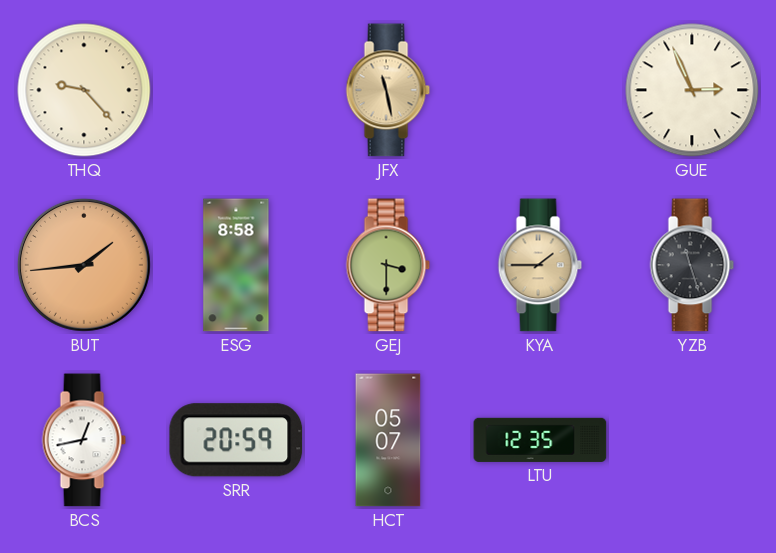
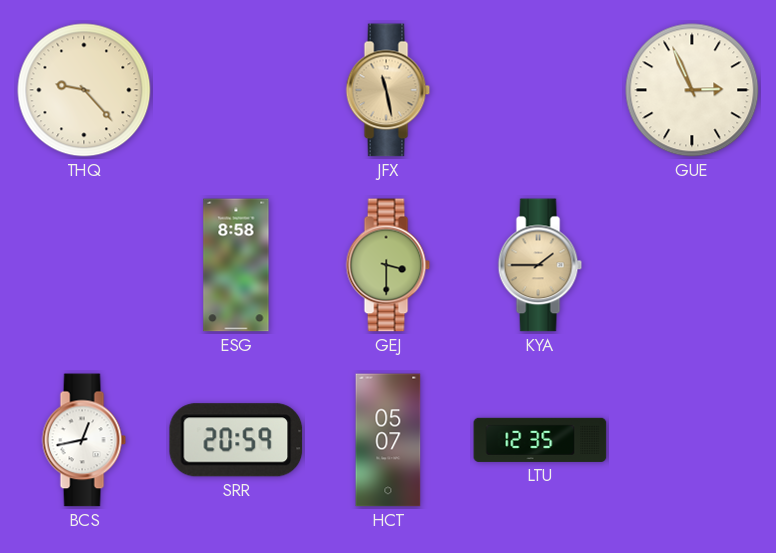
BUT: 1:44 -> none (84, 265)
YZB: 11:27 -> none (692, 265)
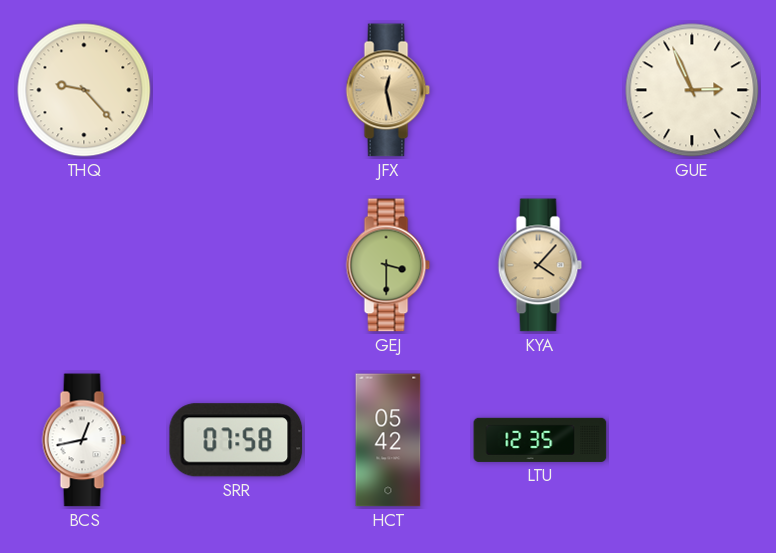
JFX: 11:28 -> 12:28 (388, 90)
ESG: 8:58 -> none (236, 265)
KYA: 1:45 -> 4:07 (540, 265)
SRR: 20:59 -> 07:58 (236, 440)
HCT: 05:07 -> 05:42 (388, 440)
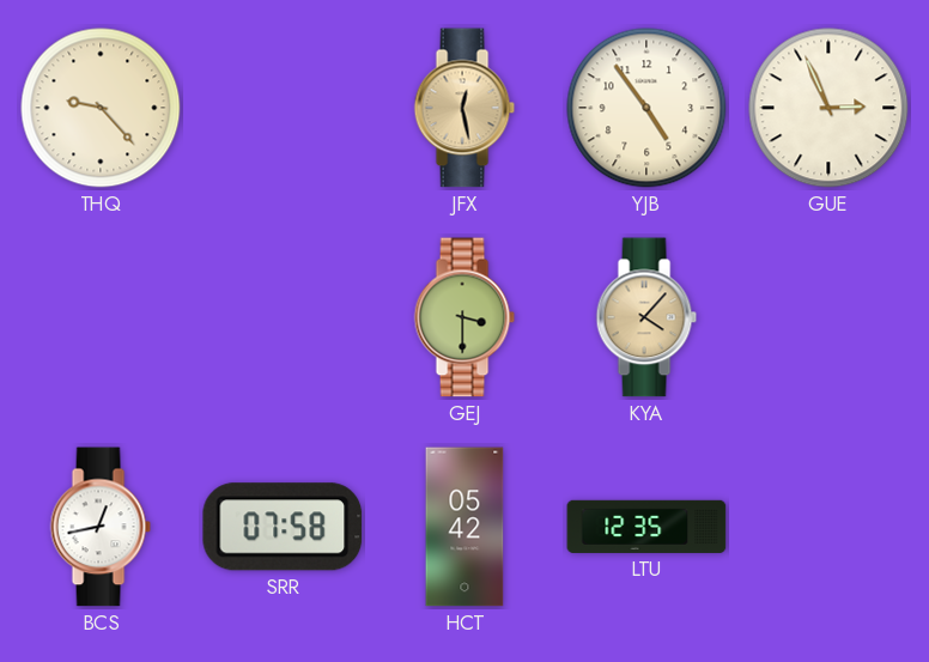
YJB: none -> 4:54 (646, 108)
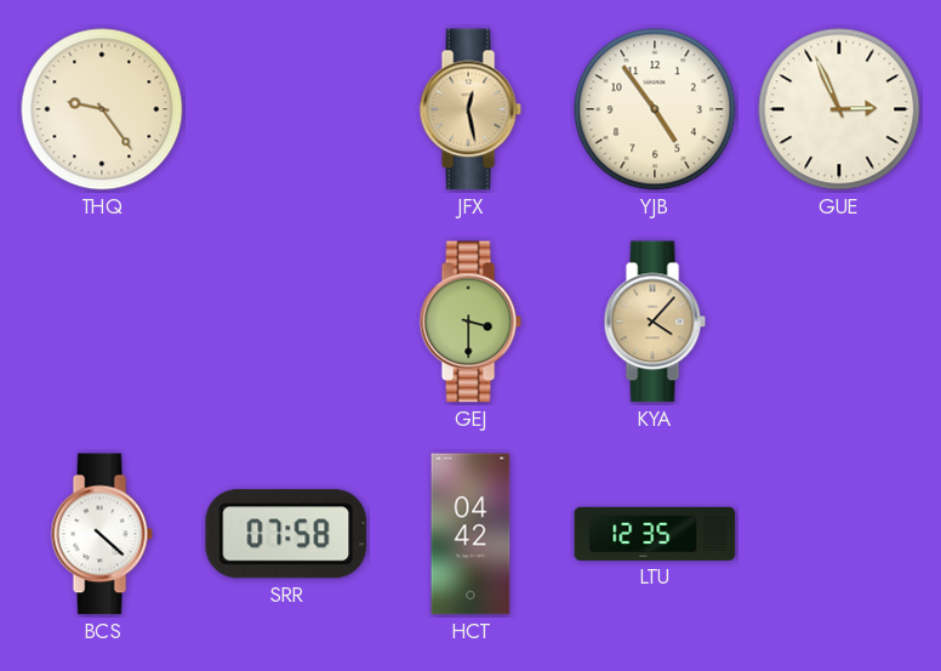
THQ: 9:23 -> 9:24 (102, 109)
BCS: 12:43 -> 4:22 (102, 534)
HCT: 05:42 -> 04:42 (470, 534)
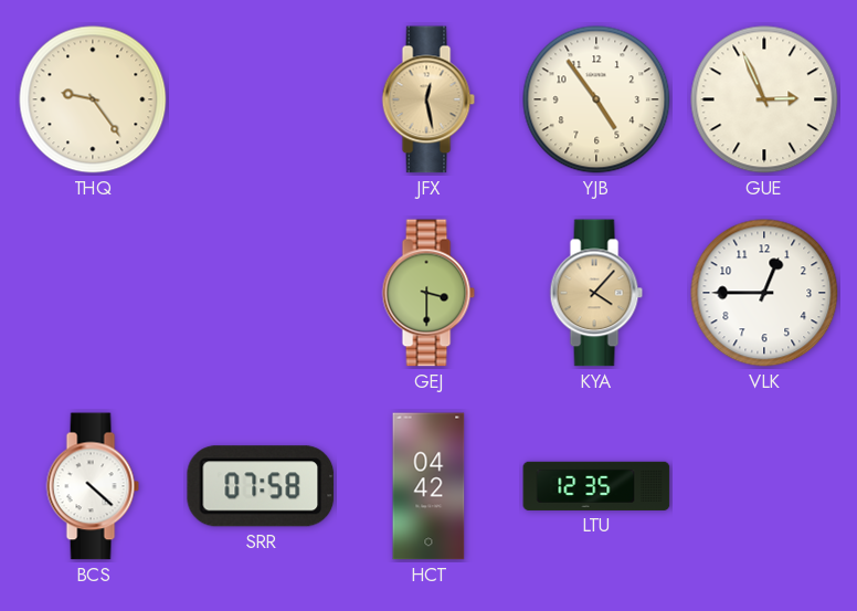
VLK: none -> 12:45 (764, 293)
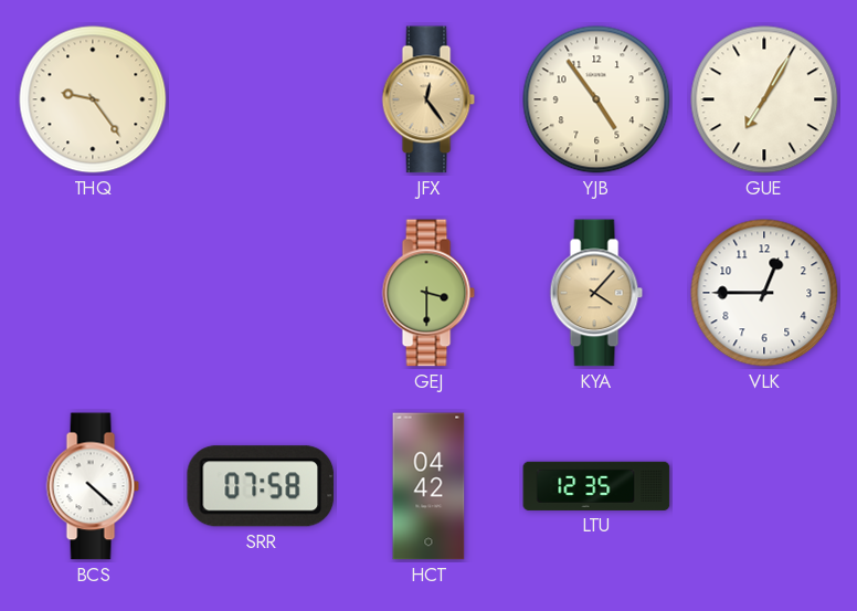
JFX: 12:28 -> 12:24 (428, 99)
GUE: 2:56 -> 7:05 (764, 99)
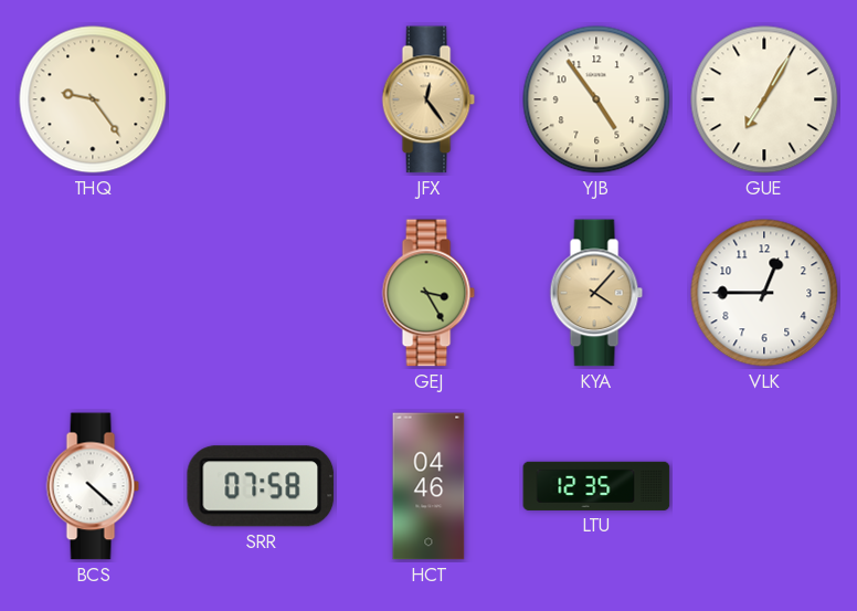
GEJ: 3:30 -> 3:25 (428, 293)
HCT: 04:42 -> 04:46 (428, 486)
